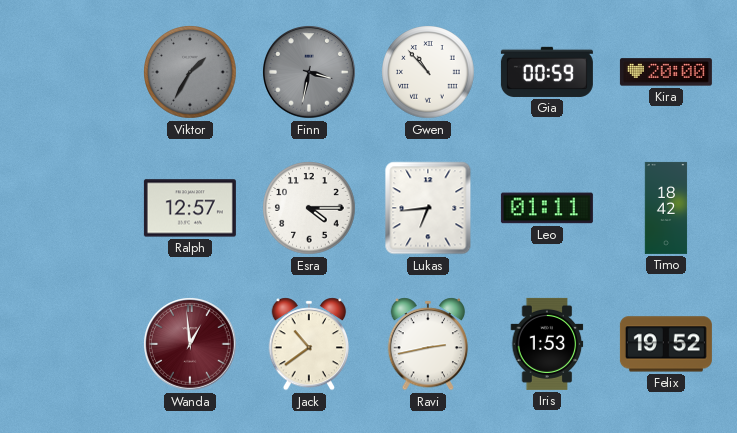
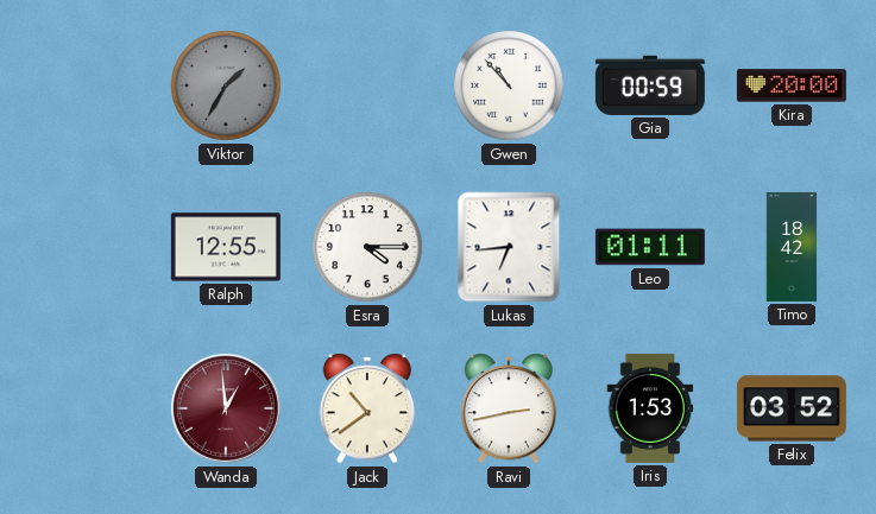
Finn: 3:32 -> none (310, 73)
Ralph: 12:57 -> 12:55 (226, 247)
Felix: 19:52 -> 03:52 (792, 408)
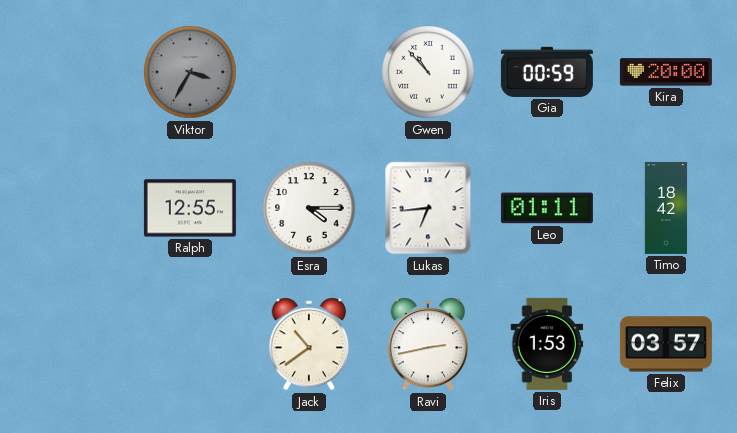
Viktor: 1:35 -> 3:35 (190, 72)
Wanda: 12:59 -> none (227, 410)
Felix: 03:52 -> 03:57 (666, 344)
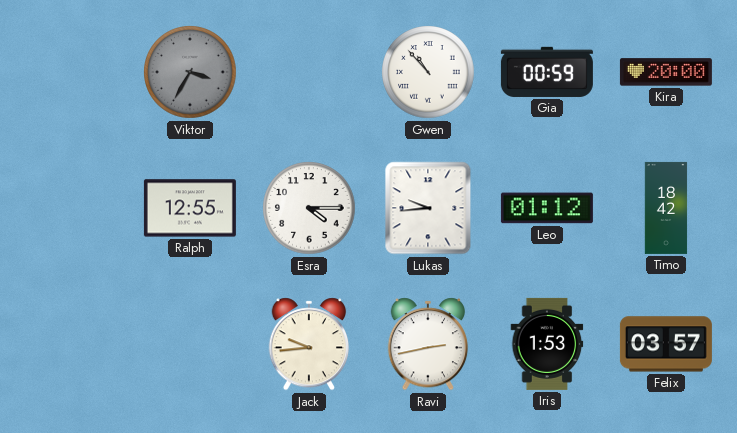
Lukas: 6:44 -> 9:44 (428, 208)
Leo: 01:11 -> 01:12 (547, 208)
Jack: 10:39 -> 9:44 (309, 344)
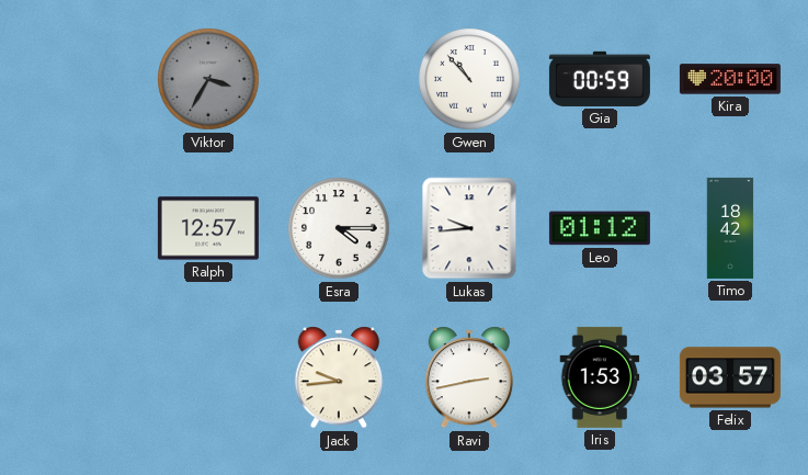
Ralph: 12:55 -> 12:57 (208, 228)
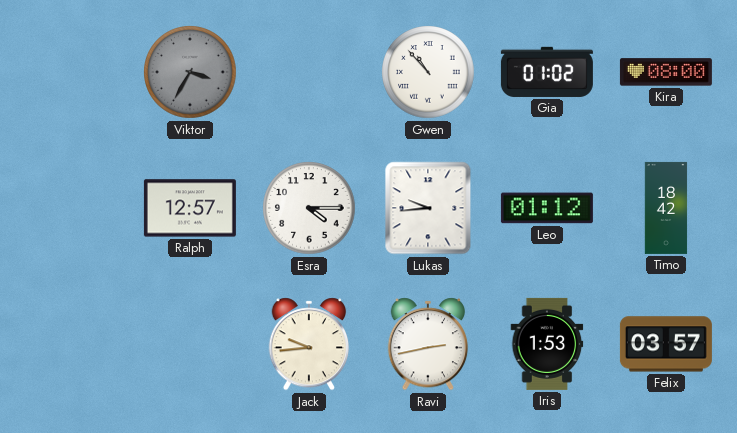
Gia: 00:59 -> 01:02 (547, 72)
Kira: 20:00 -> 08:00 (666, 72)
